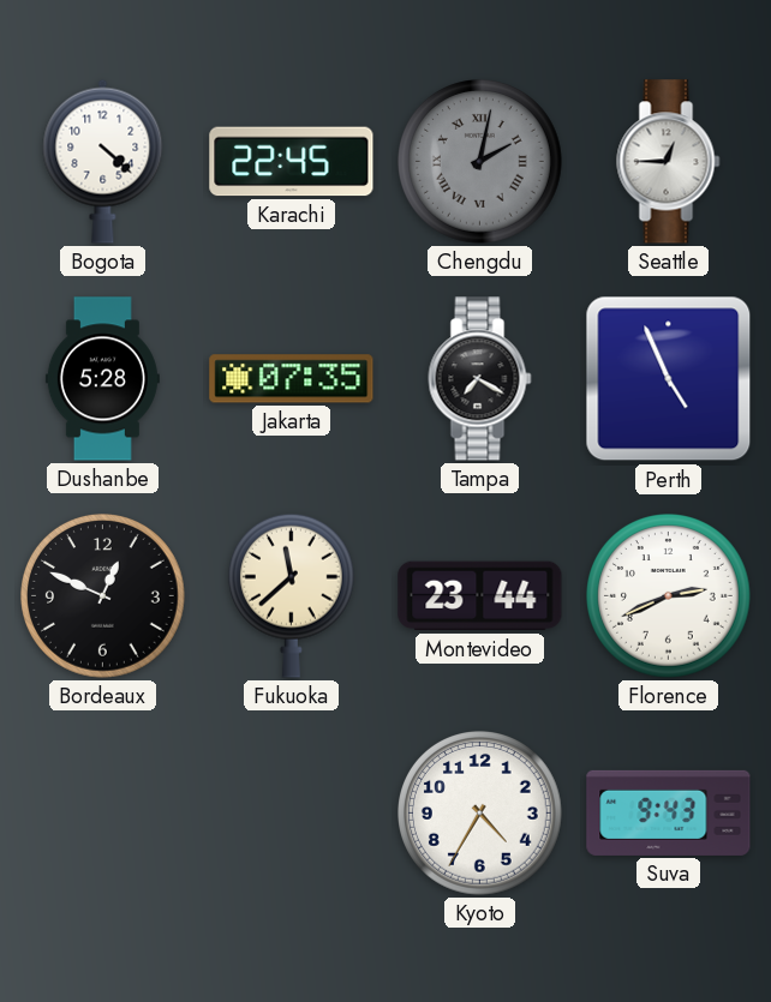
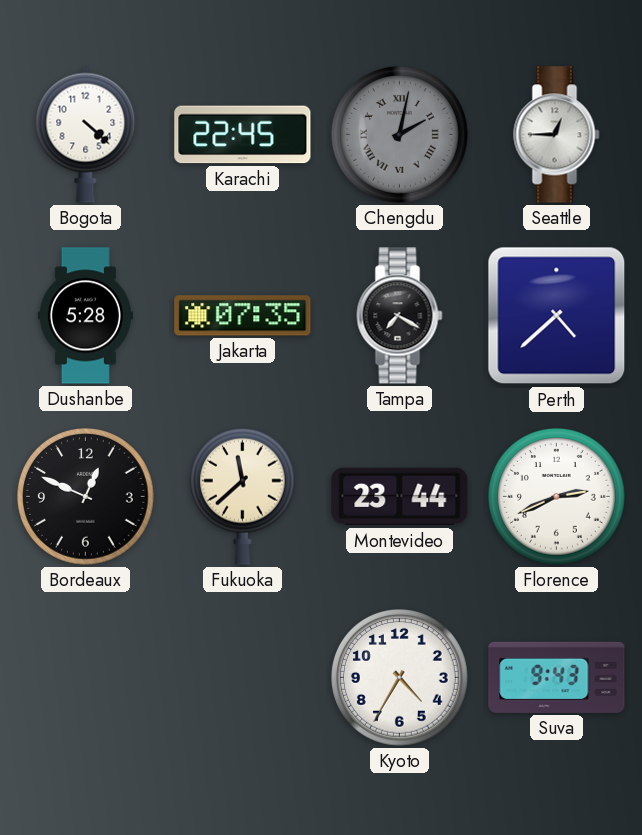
Perth: 4:56 -> 4:38 (557, 316)
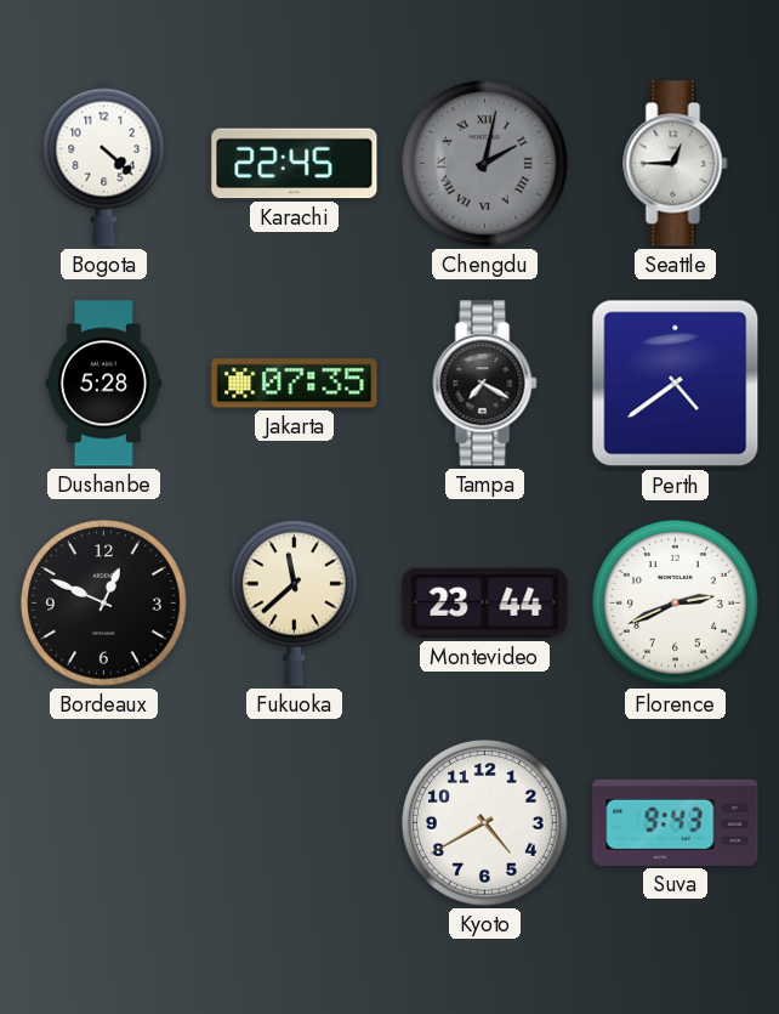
Perth: 4:38 -> 4:39 (676, 384)
Kyoto: 4:35 -> 4:40 (485, 823)
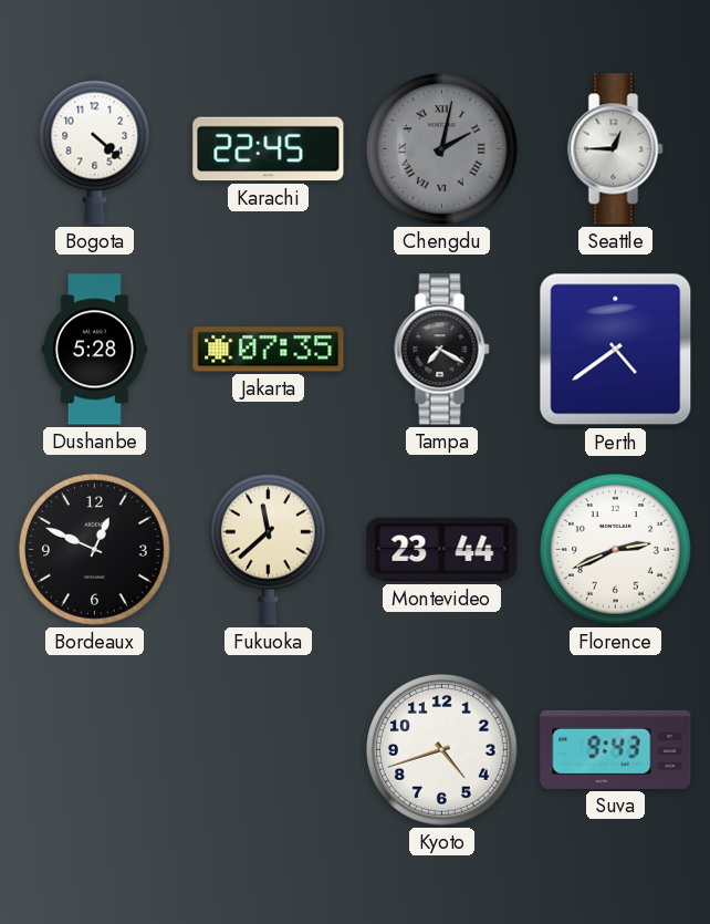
Kyoto: 4:40 -> 4:42 (442, 750)
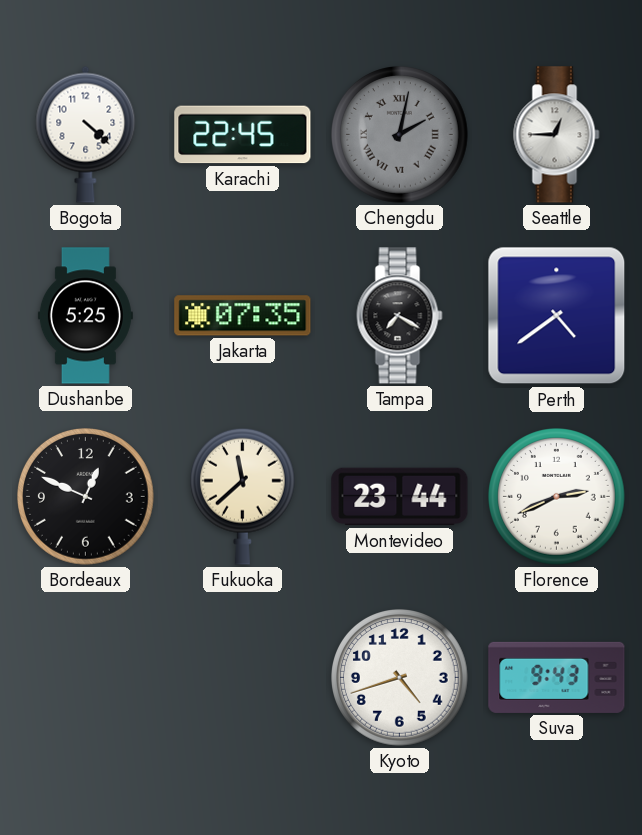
Dushanbe: 5:28 -> 5:25 (85, 316)
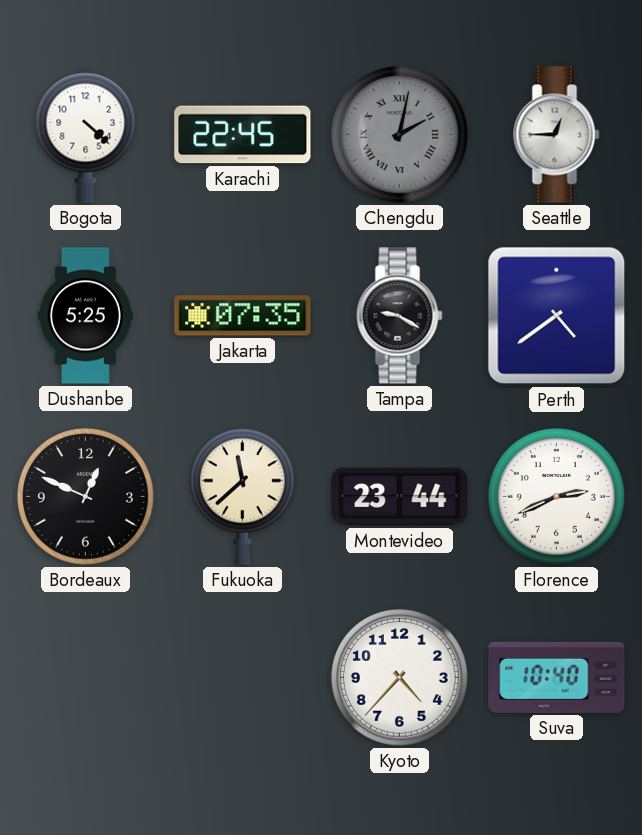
Tampa: 7:20 -> 9:20 (400, 316)
Kyoto: 4:42 -> 4:37 (400, 678)
Suva: 9:43 -> 10:40 (557, 677)
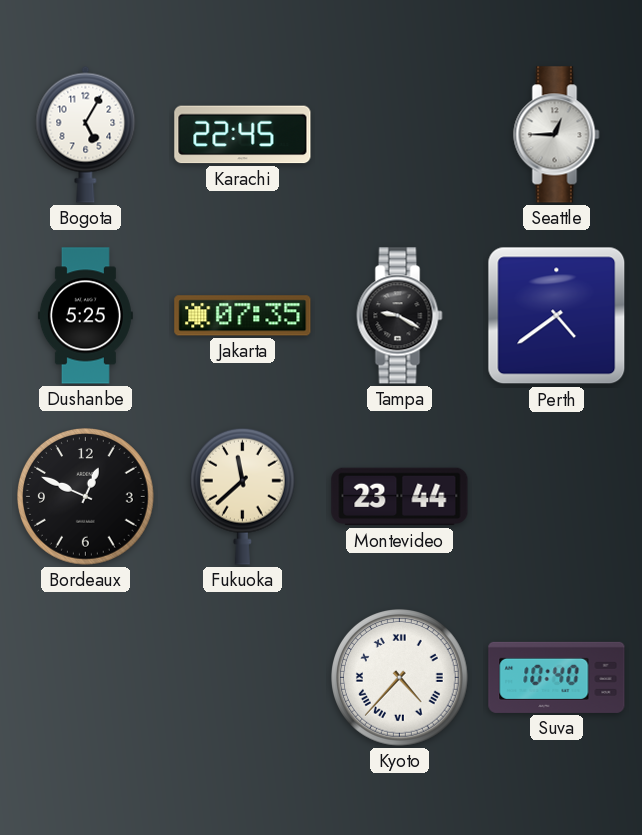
Bogota: 4:22 -> 5:05 (86, 134)
Chengdu: 2:02 -> none (400, 135)
Florence: 2:41 -> none (557, 497)
Kyoto numerals: Arabic -> Roman (400, 678)
